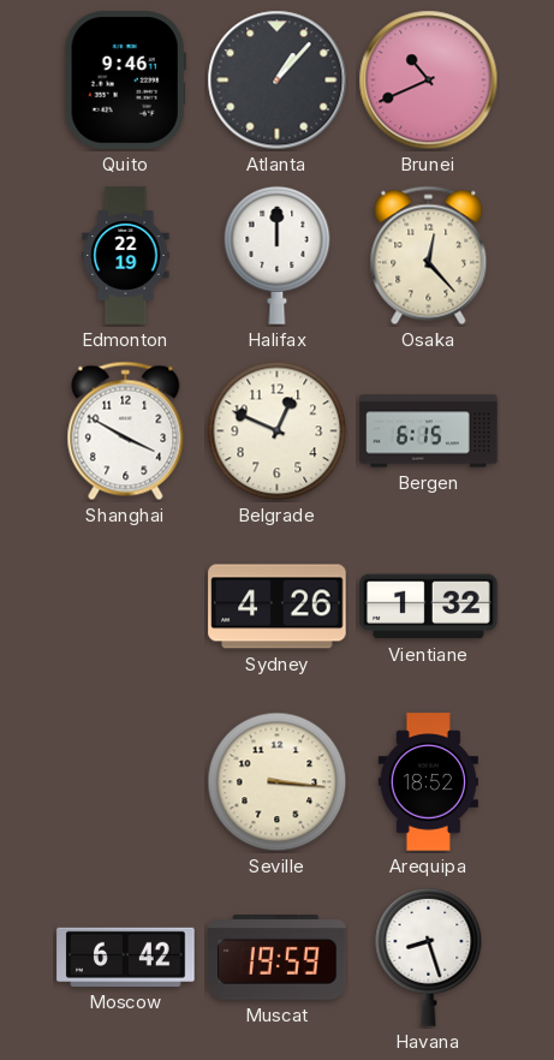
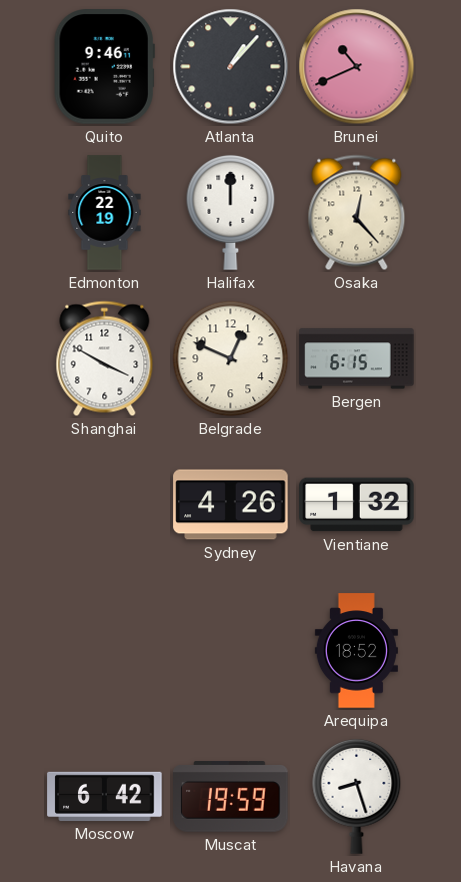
Seville: 3:16 -> none (278, 782)
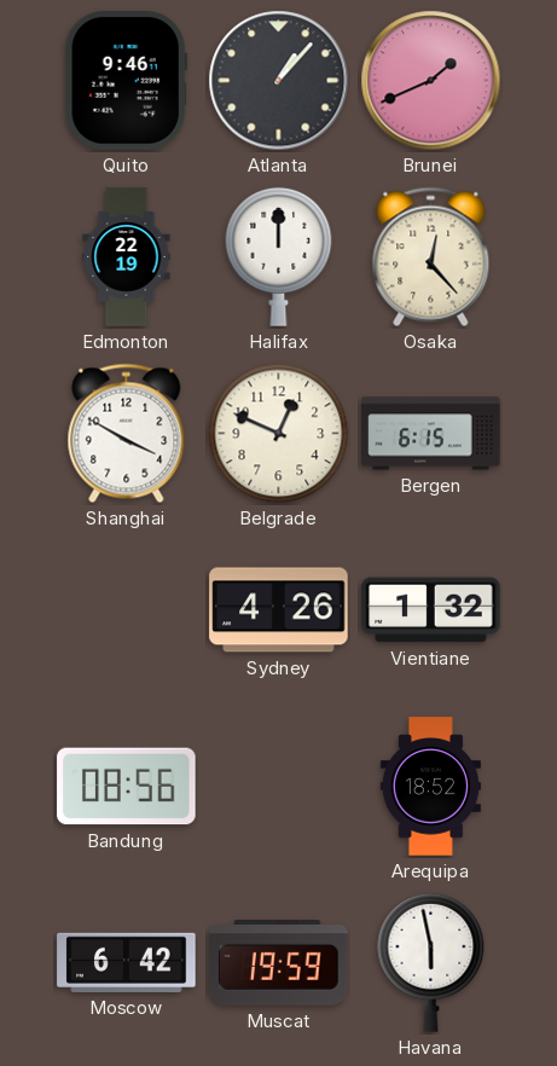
Brunei: 10:41 -> 1:41 (431, 81)
Bandung: none -> 08:56 (127, 787)
Havana: 8:27 -> 5:58 (431, 962)
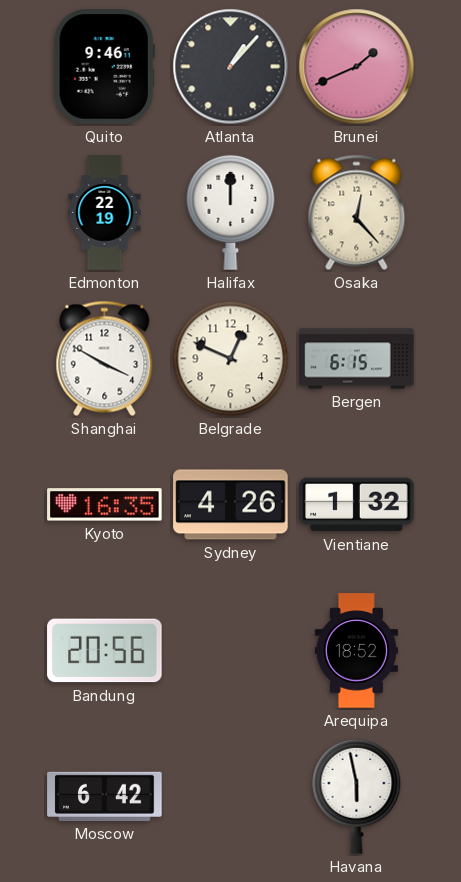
Kyoto: none -> 16:35 (105, 505)
Bandung: 08:56 -> 20:56 (105, 651)
Muscat: 19:59 -> none (279, 963)
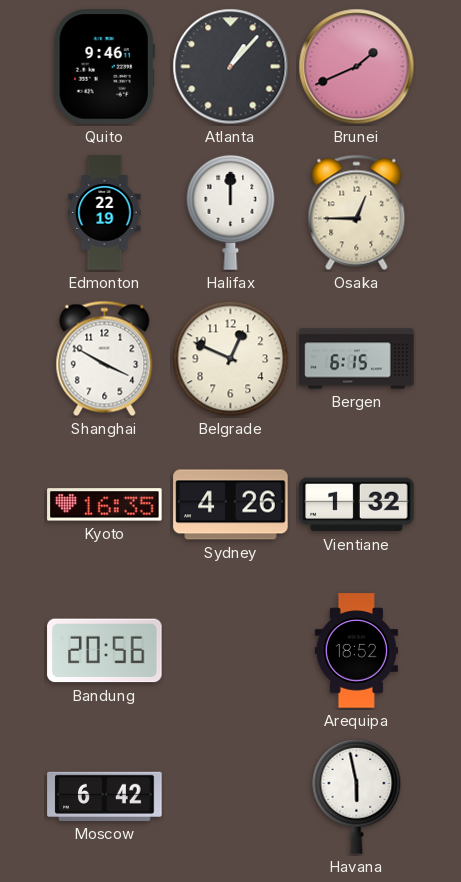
Osaka: 12:23 -> 12:45 (357, 213)
